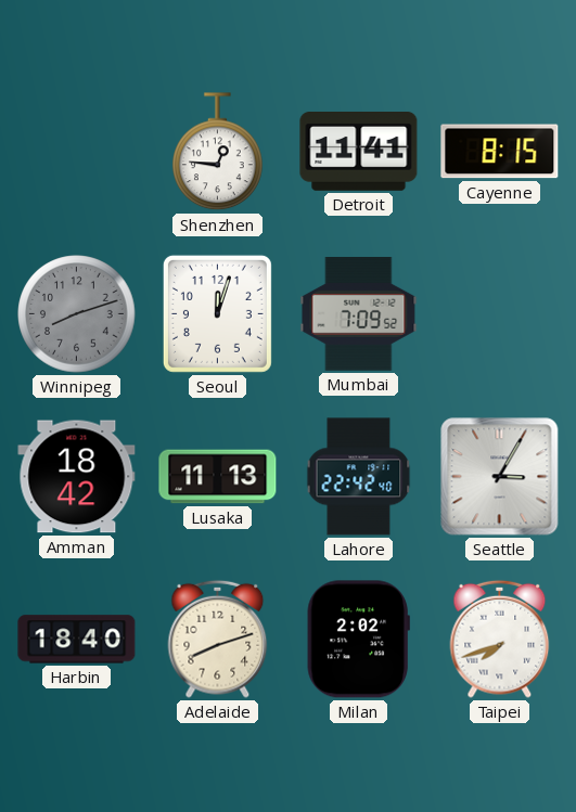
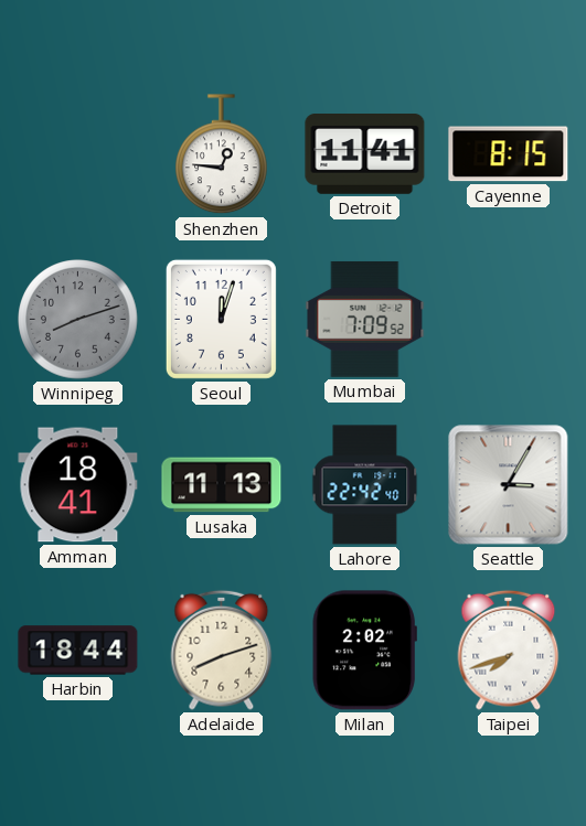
Amman: 18:42 -> 18:41 (78, 485)
Harbin: 18:40 -> 18:44 (78, 651)
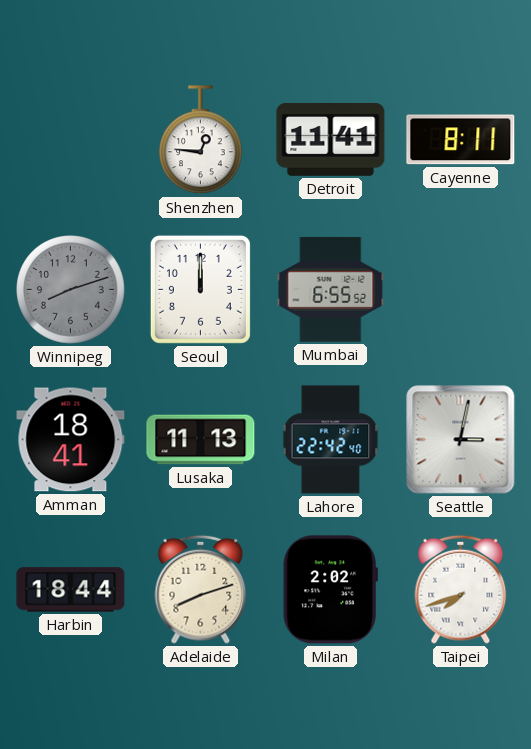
Cayenne: 8:15 -> 8:11 (461, 140)
Seoul: 12:03 -> 12:00 (200, 289)
Mumbai: 7:09 -> 6:55 (331, 290)
Seattle: 3:05 -> 3:02 (461, 440)
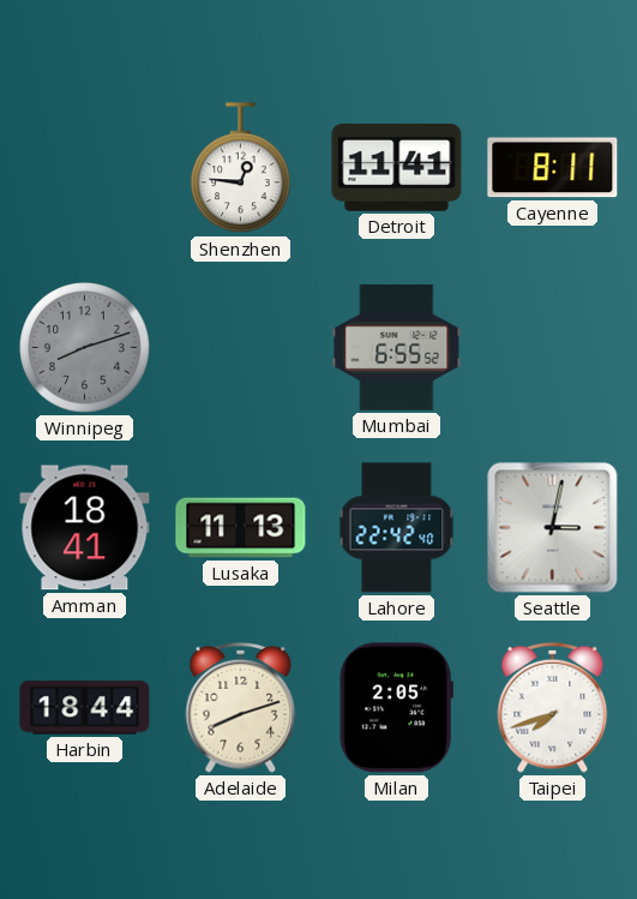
Seoul: 12:00 -> none (200, 289)
Milan: 2:02 -> 2:05 (396, 708)
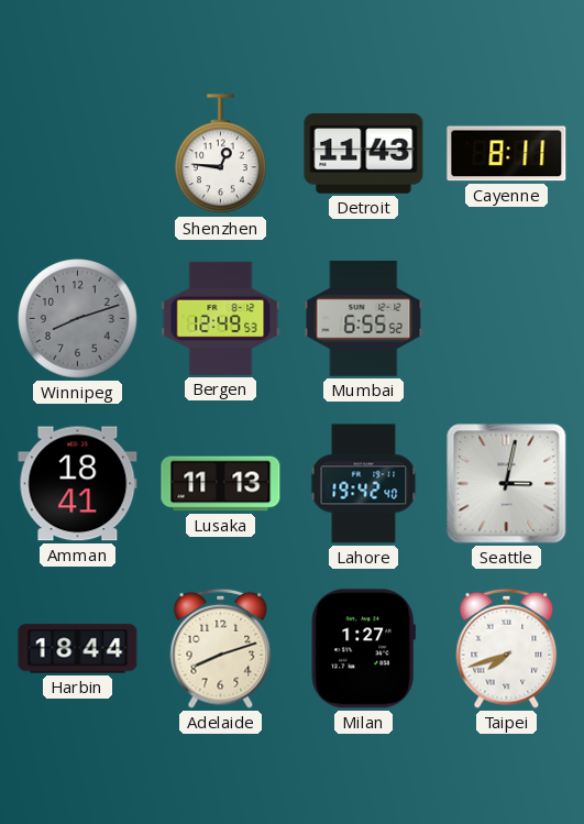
Detroit: 11:41 -> 11:43 (364, 154)
Bergen: none -> 12:49 (221, 318)
Lahore: 22:42 -> 19:42 (364, 484)
Milan: 2:05 -> 1:27 (363, 649)
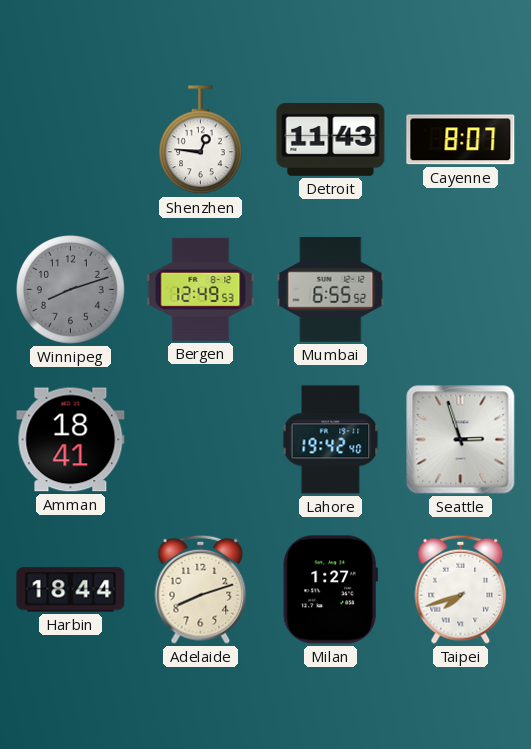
Cayenne: 8:11 -> 8:07 (461, 140)
Lusaka: 11:13 -> none (221, 484)
Seattle: 3:02 -> 2:57 (461, 440)
